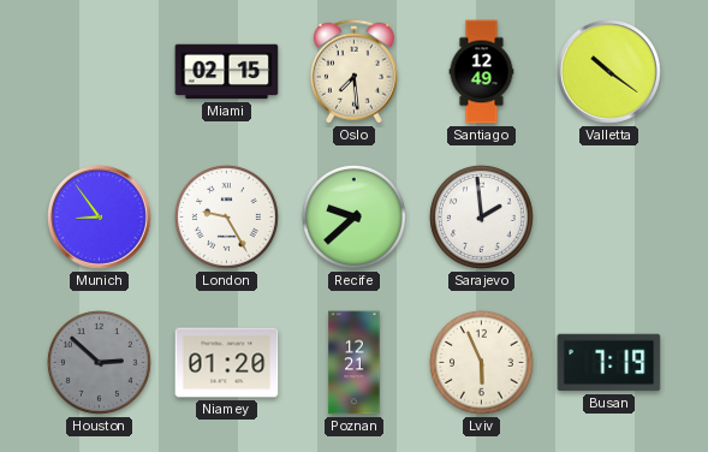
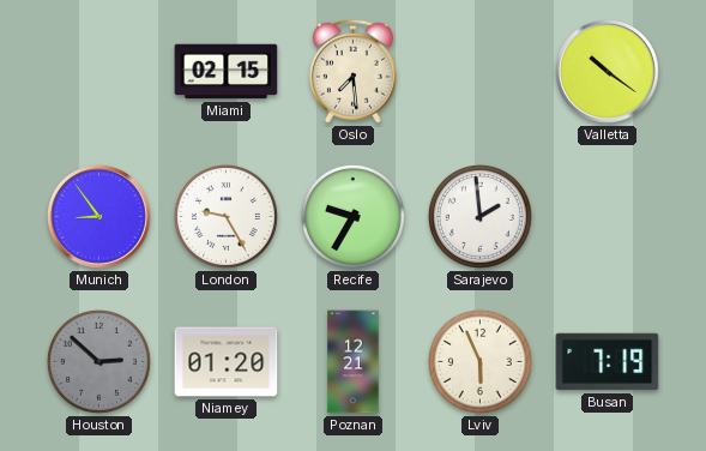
Santiago: 12:49 -> none (482, 72)
Recife: 9:38 -> 9:35 (352, 216)
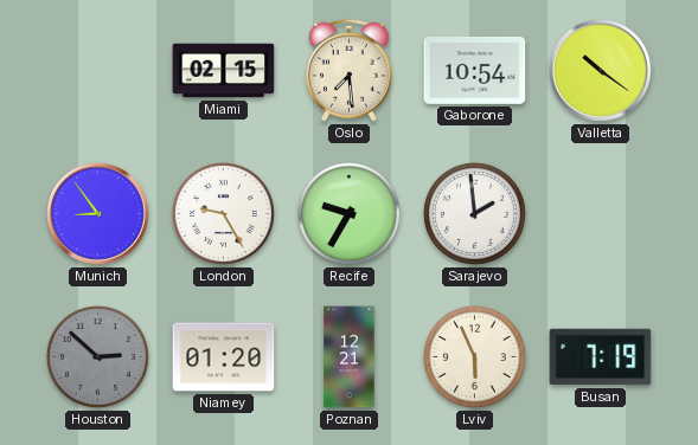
Gaborone: none -> 10:54 (475, 70)
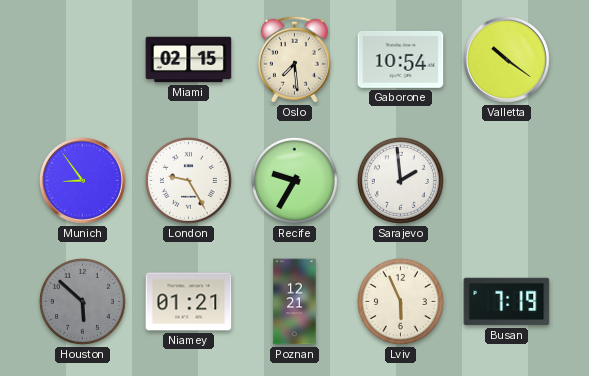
Houston: 2:52 -> 5:52 (82, 301)
Niamey: 01:20 -> 01:21 (189, 302)
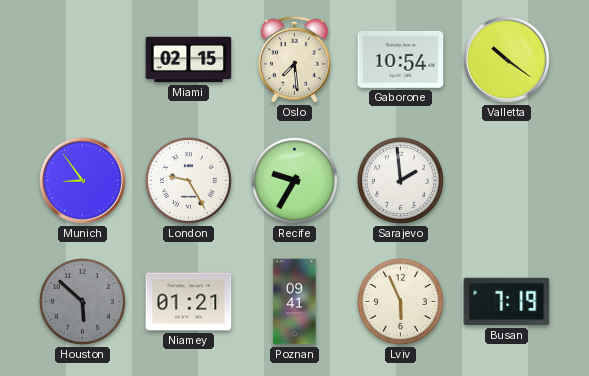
Poznan: 12:21 -> 09:41 (295, 302)
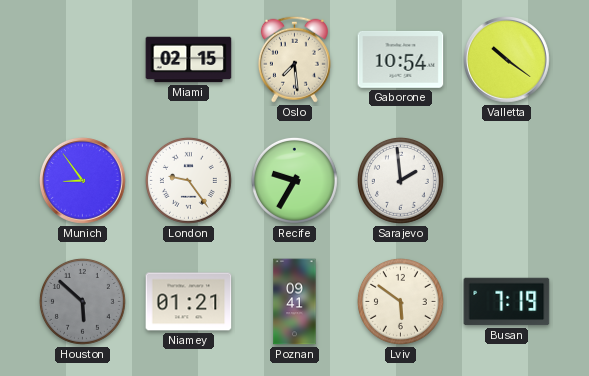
London: 9:25 -> 9:24 (188, 180)
Lviv: 5:56 -> 5:51 (400, 301)
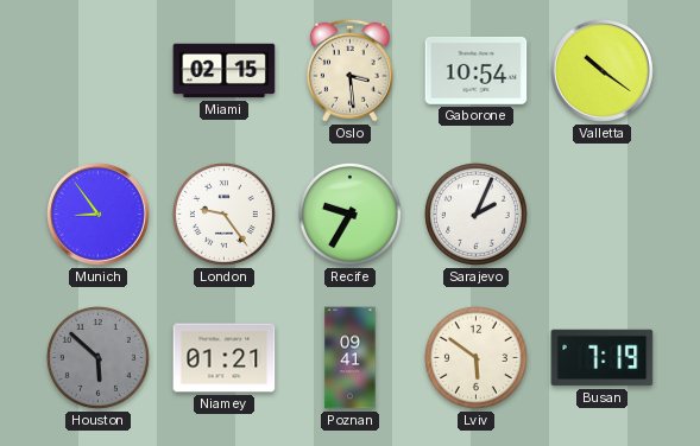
Oslo: 7:29 -> 3:29 (349, 70)
Sarajevo: 1:59 -> 2:04 (475, 214)
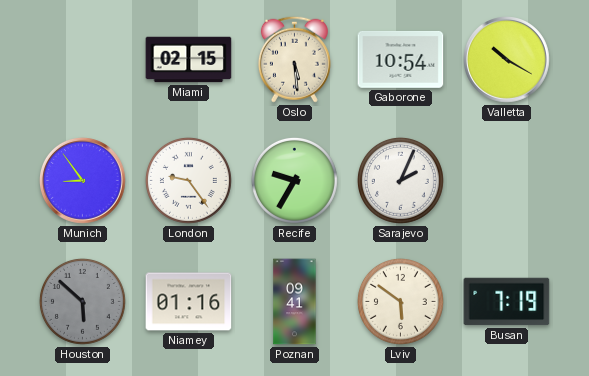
Oslo: 3:29 -> 5:29 (294, 59)
Valletta: 10:21 -> 10:20 (507, 60)
Niamey: 01:21 -> 01:16 (189, 302)
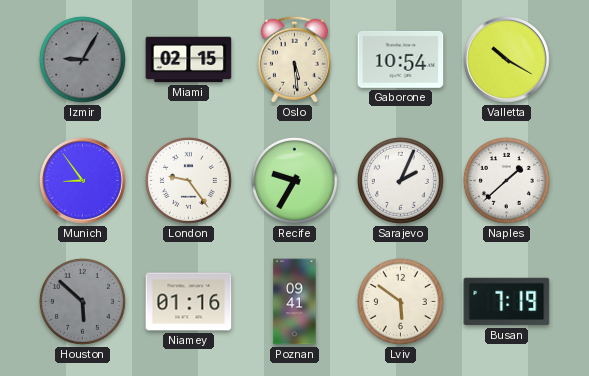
Izmir: none -> 9:05 (82, 59)
Naples: none -> 1:38 (506, 180)
